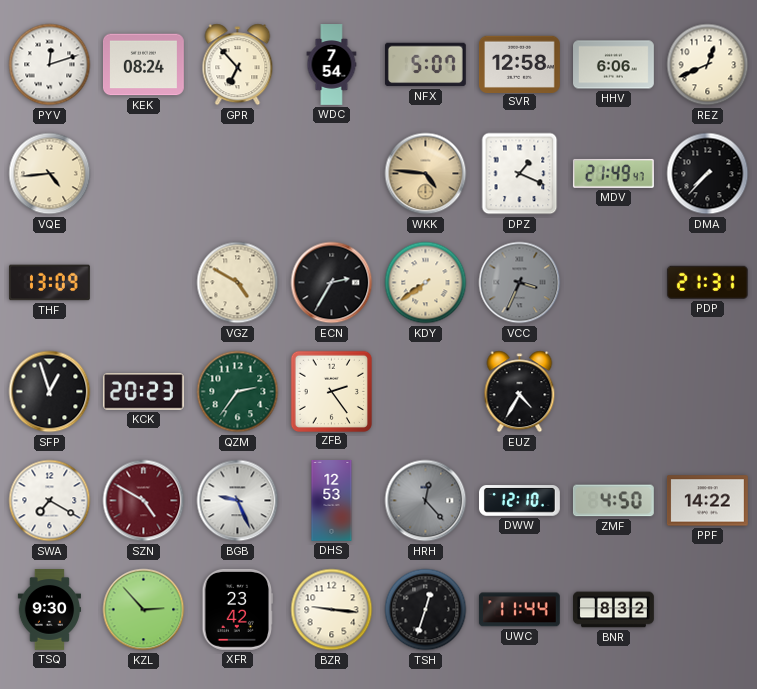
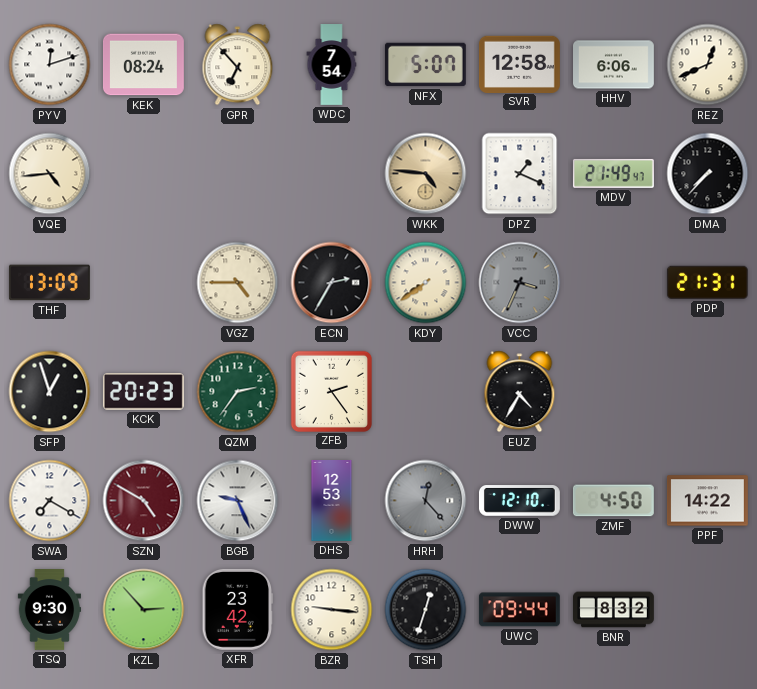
VGZ: 4:50 -> 4:45 (238, 283)
UWC: 11:44 -> 09:44 (519, 610)
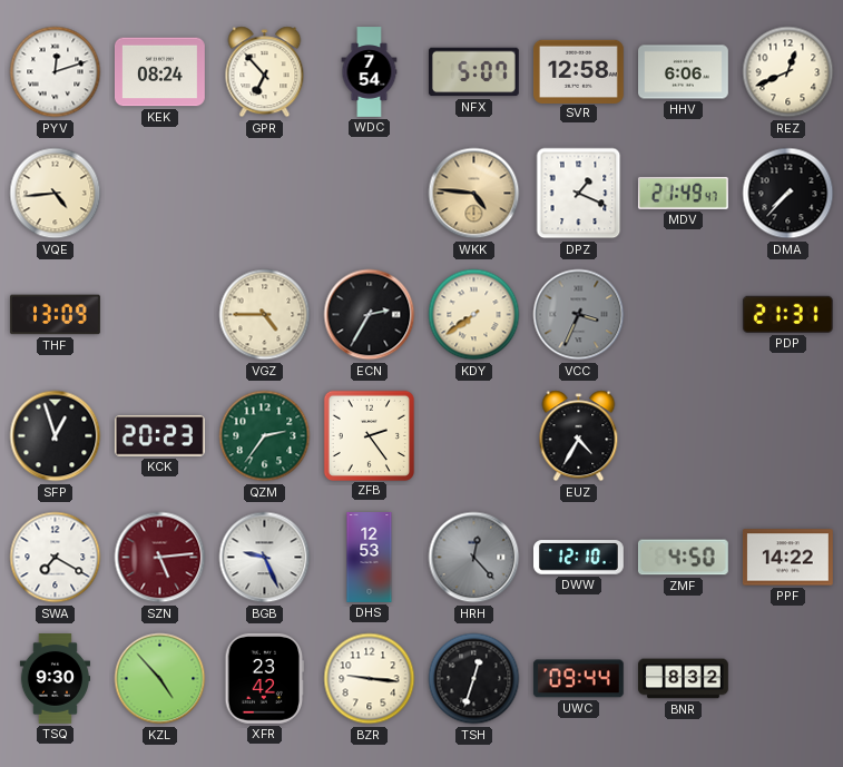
SZN: 4:50 -> 5:14 (160, 558)
KZL: 2:53 -> 4:53 (160, 679)
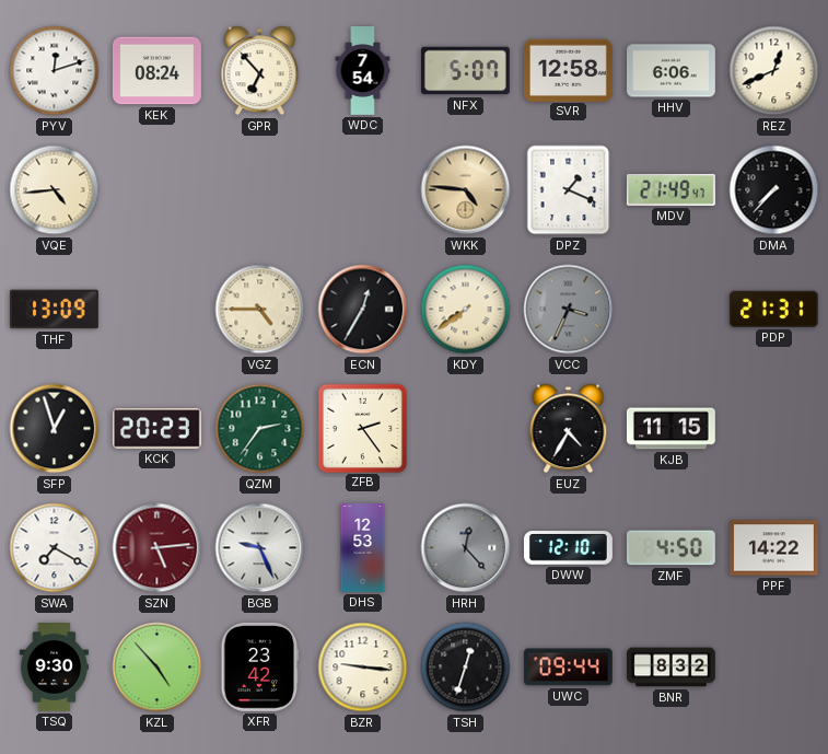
ECN: 2:35 -> 12:35 (363, 310)
KJB: none -> 11:15 (670, 429)
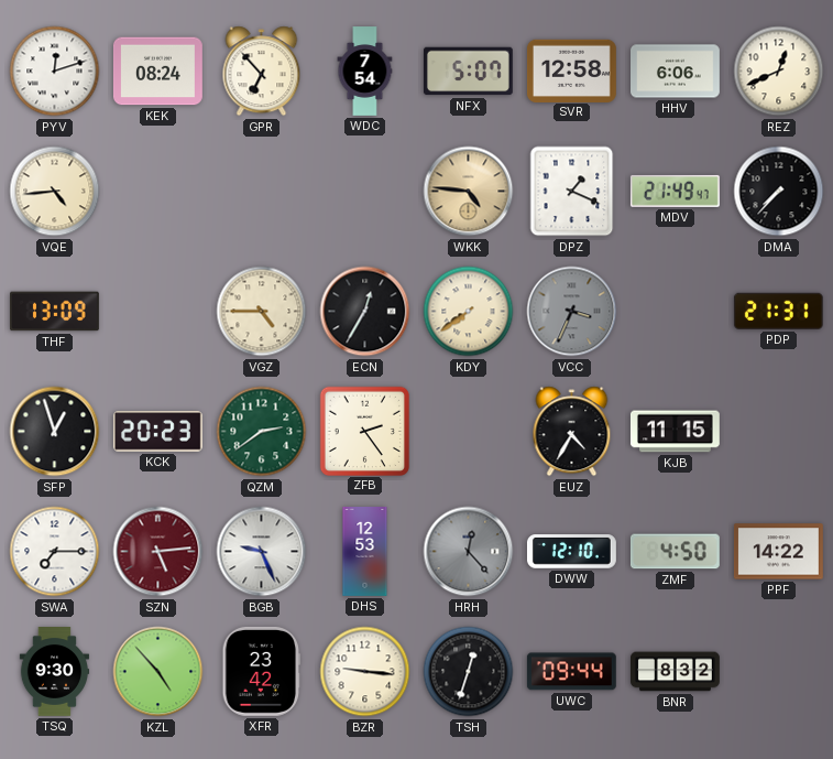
QZM: 2:36 -> 2:39 (262, 432)
SWA: 7:20 -> 7:15 (55, 552)
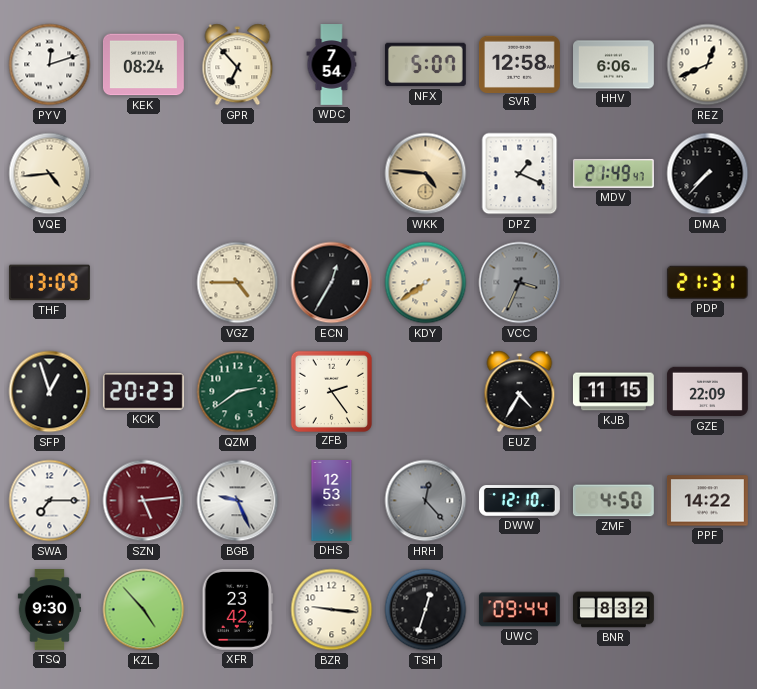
GZE: none -> 22:09 (707, 392)
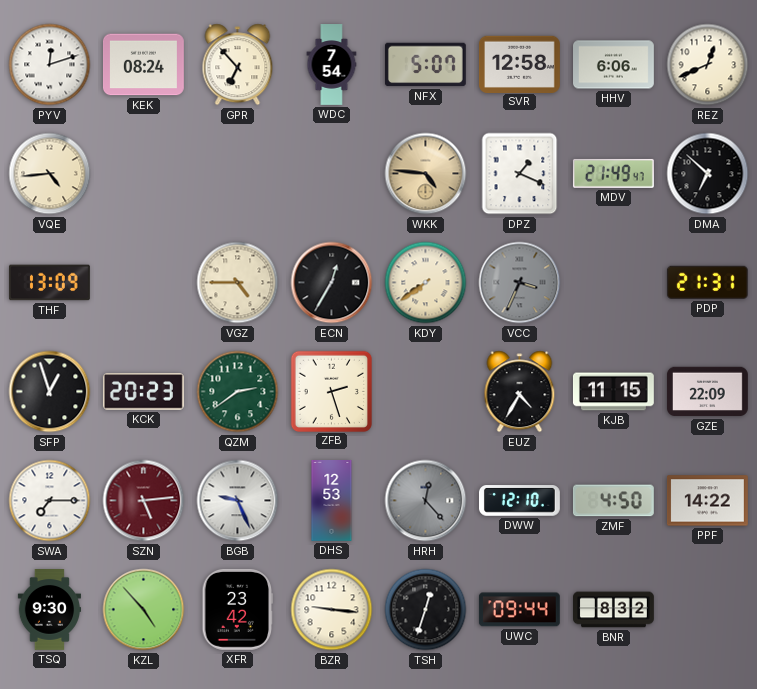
DMA: 7:37 -> 6:52 (708, 174)
ZFB: 2:24 -> 2:27 (331, 391)
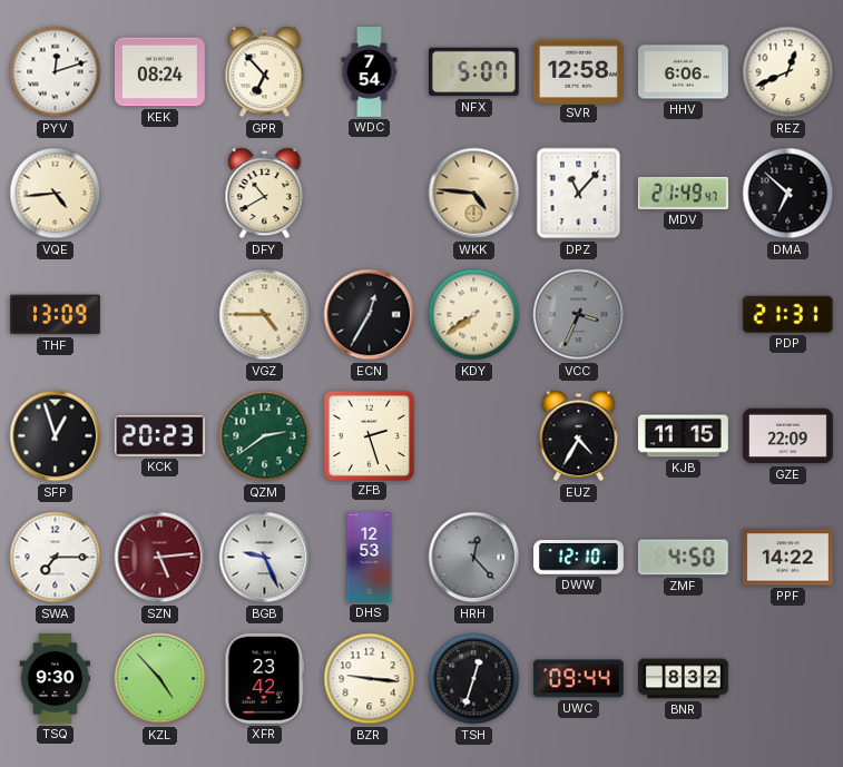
DFY: none -> 10:40 (265, 194)
DPZ: 1:19 -> 11:07 (579, 194)
